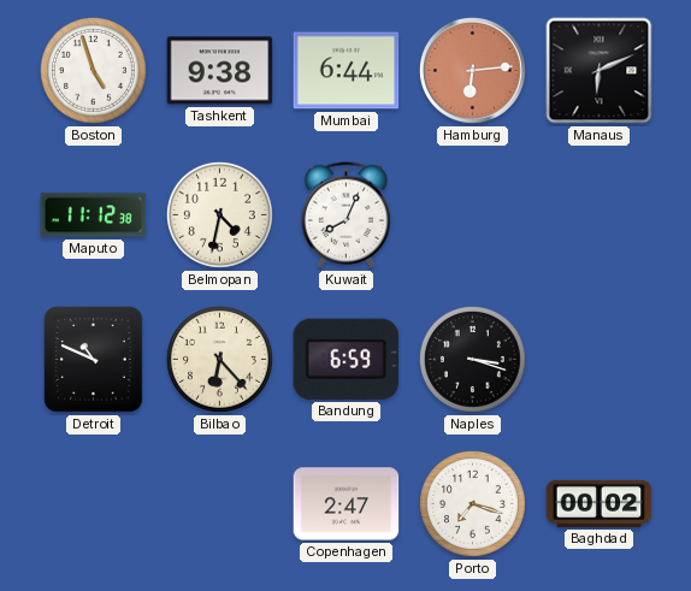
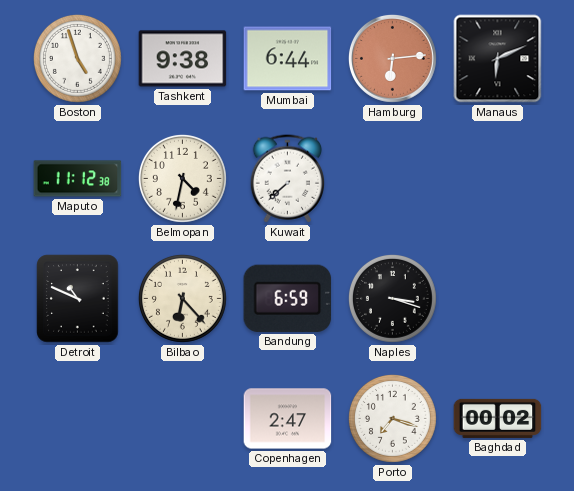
Kuwait: 8:04 -> 7:38 (288, 179)
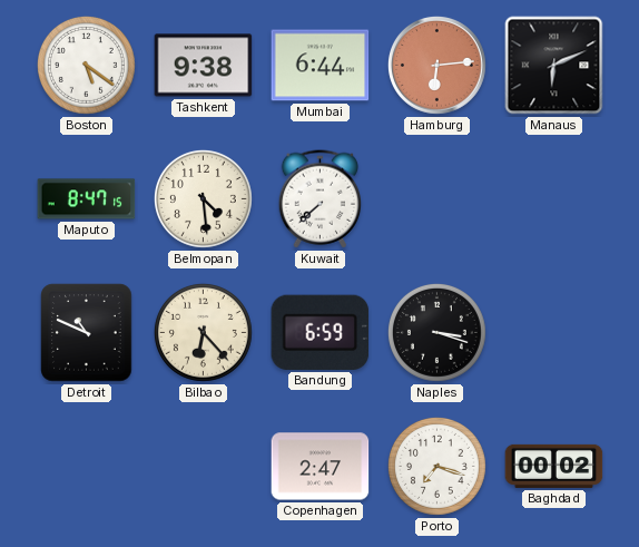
Boston: 4:57 -> 5:21 (86, 65)
Maputo: 11:12 -> 8:47 (87, 199)
Belmopan: 4:32 -> 4:29 (203, 198)
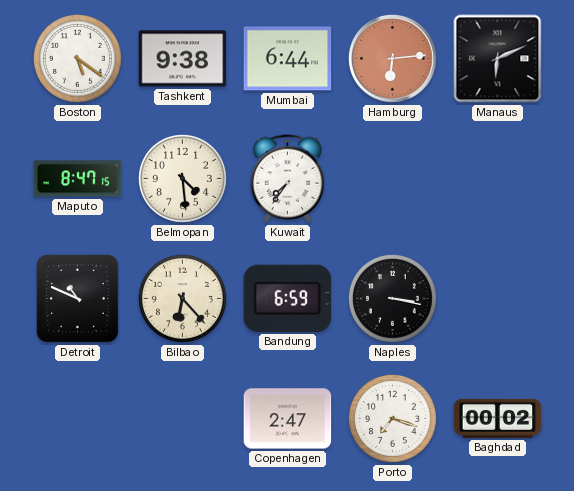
Kuwait: 7:38 -> 7:36 (288, 179)
Naples: 3:18 -> 3:17 (392, 298)
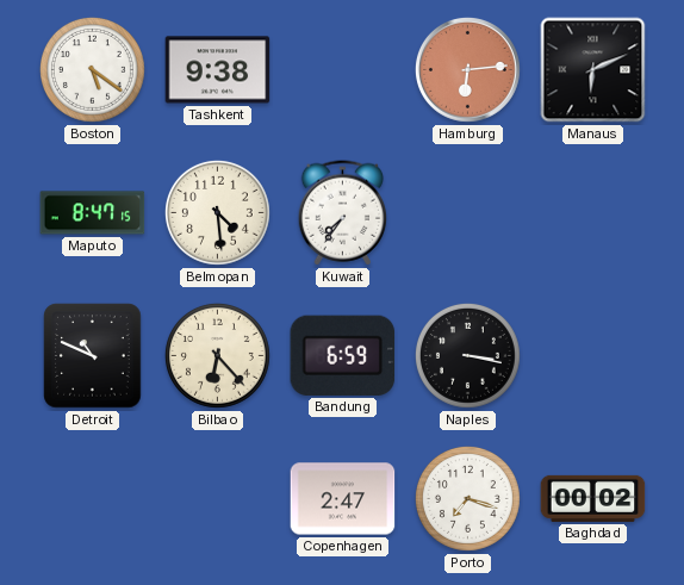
Mumbai: 6:44 -> none (288, 59)
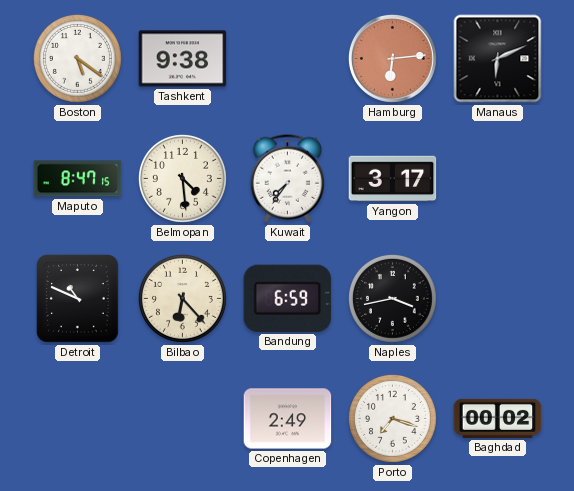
Yangon: none -> 3:17 (393, 179)
Naples: 3:17 -> 3:43 (392, 298)
Copenhagen: 2:47 -> 2:49 (288, 419)
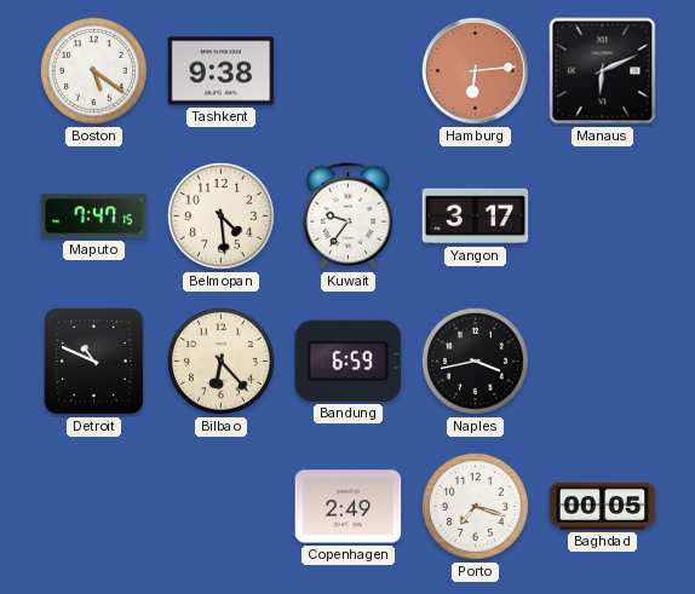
Maputo: 8:47 -> 7:47 (94, 217)
Kuwait: 7:36 -> 9:36 (349, 217)
Baghdad: 00:02 -> 00:05 (603, 506)
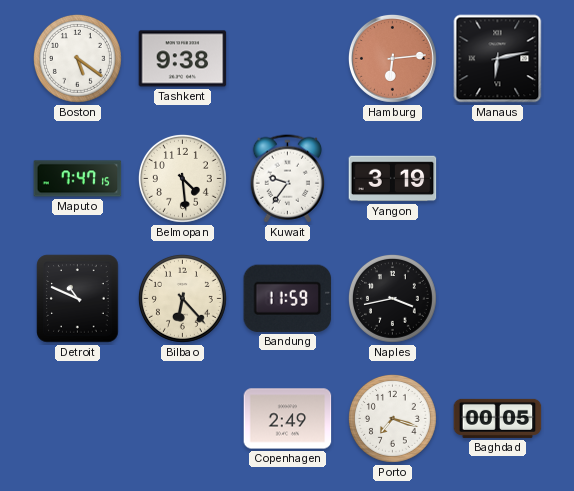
Manaus: 6:11 -> 6:13 (498, 59)
Yangon: 3:17 -> 3:19 (393, 179)
Bandung: 6:59 -> 11:59 (288, 298)
